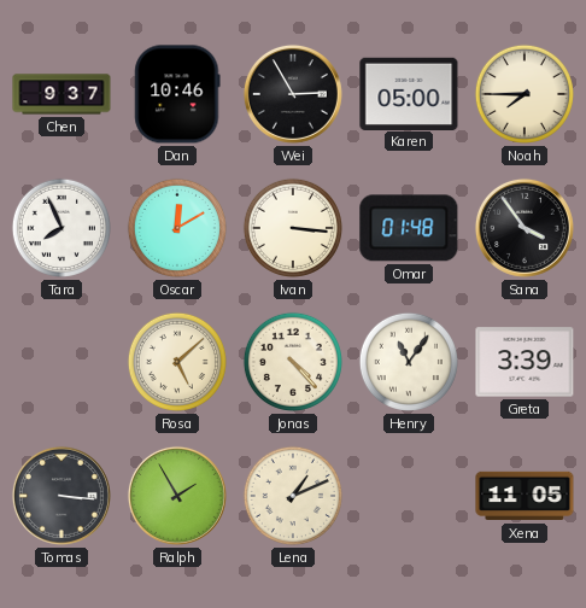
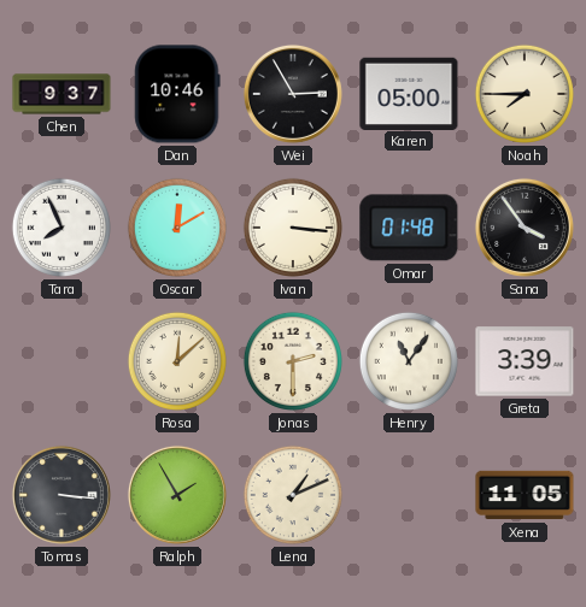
Rosa: 5:08 -> 12:08 (177, 361)
Jonas: 4:23 -> 2:30 (293, 361)
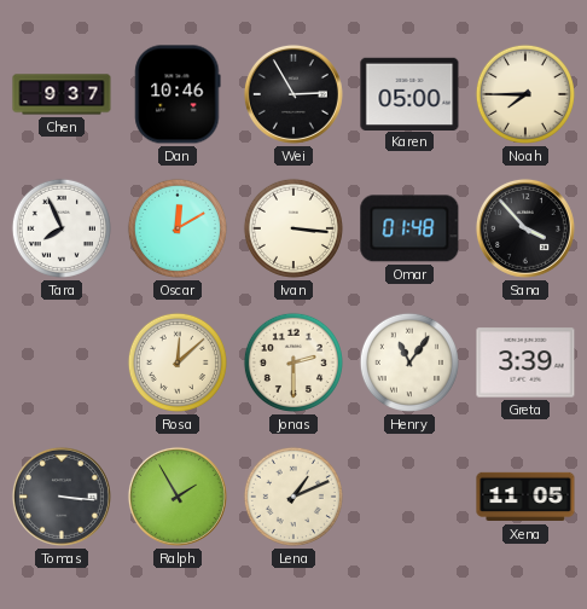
Sana: 3:54 -> 3:53 (525, 228)
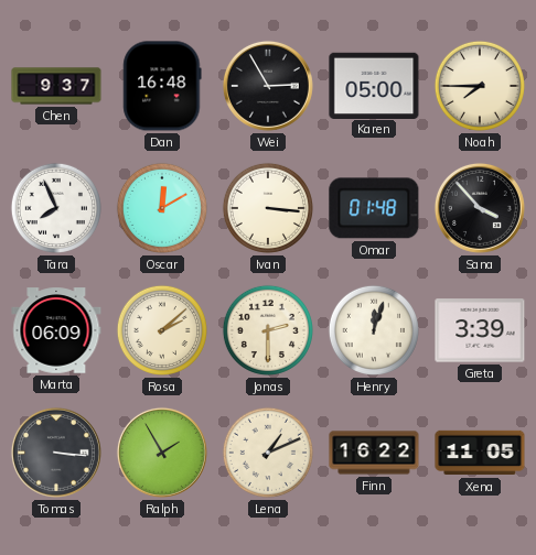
Dan: 10:46 -> 16:48 (162, 86)
Marta: none -> 06:09 (56, 330)
Rosa: 12:08 -> 2:08 (162, 330)
Henry: 11:06 -> 12:03 (374, 330)
Finn: none -> 16:22 (374, 453)
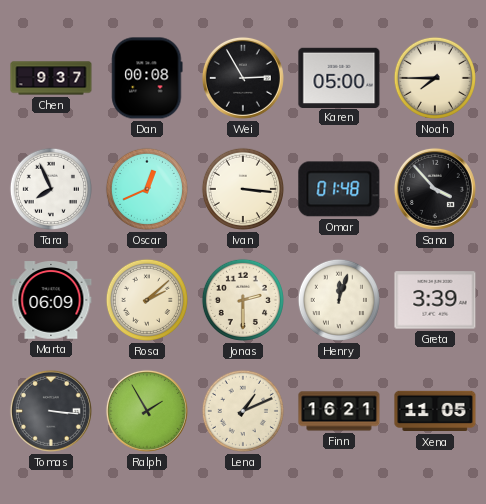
Dan: 16:48 -> 00:08 (147, 78)
Oscar: 12:10 -> 12:41 (147, 189)
Finn: 16:22 -> 16:21 (339, 411)
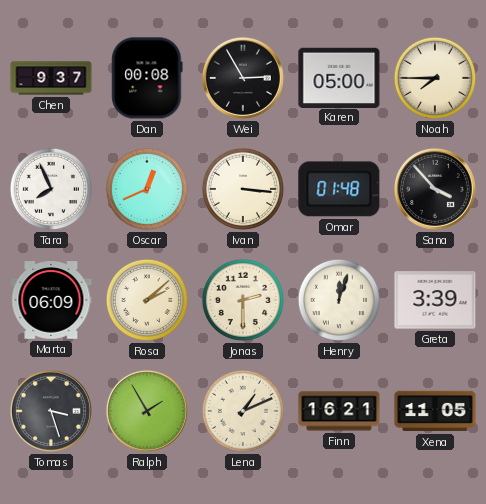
Tomas: 3:16 -> 3:27 (51, 411)
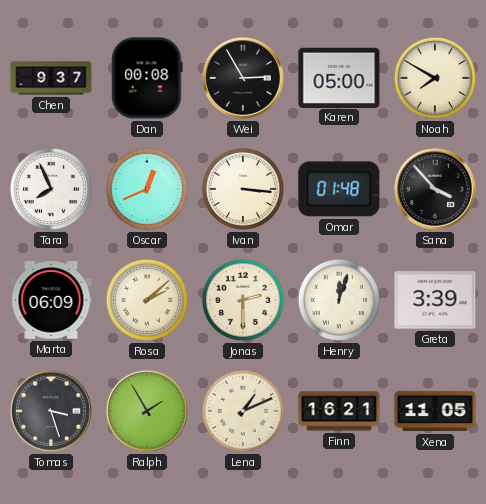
Noah: 7:45 -> 7:50 (435, 78)
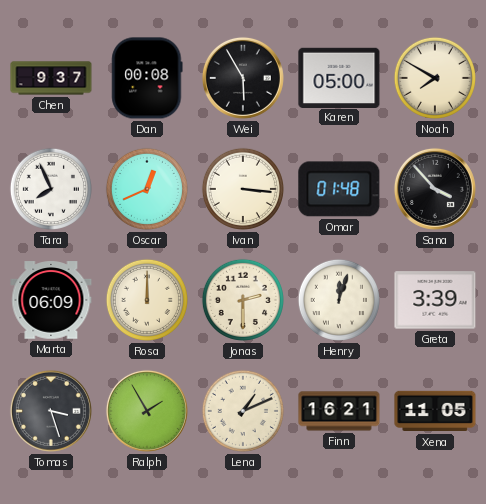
Wei: 2:55 -> 5:55 (243, 78)
Rosa: 2:08 -> 12:00 (147, 300)
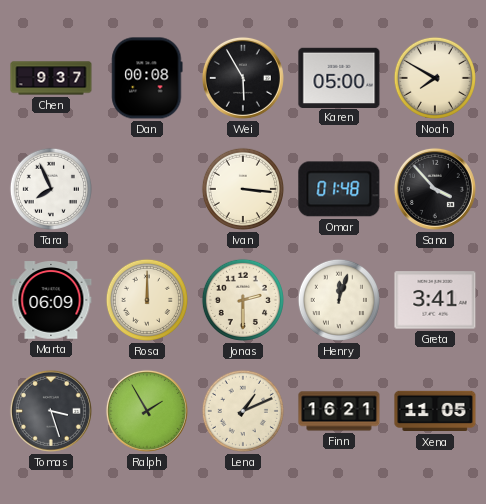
Oscar: 12:41 -> none (147, 189)
Greta: 3:39 -> 3:41 (435, 300)
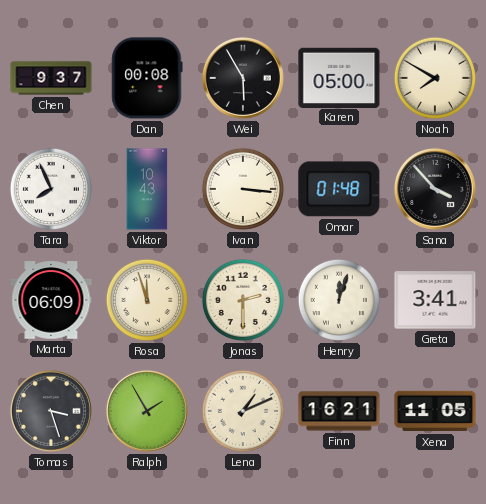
Viktor: none -> 10:43 (147, 189)
Rosa: 12:00 -> 11:57 (147, 300)
